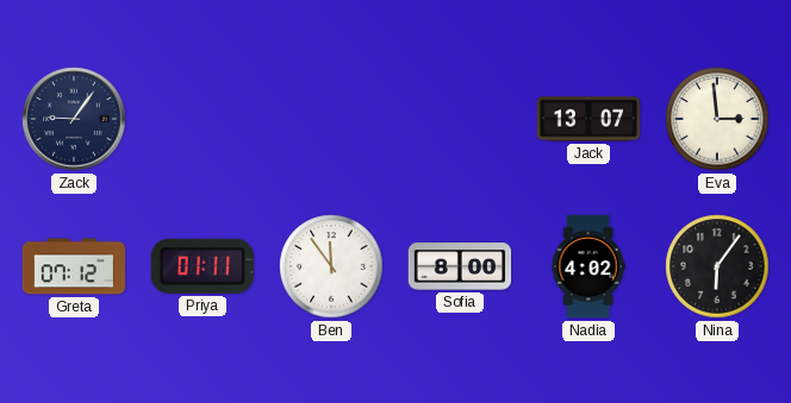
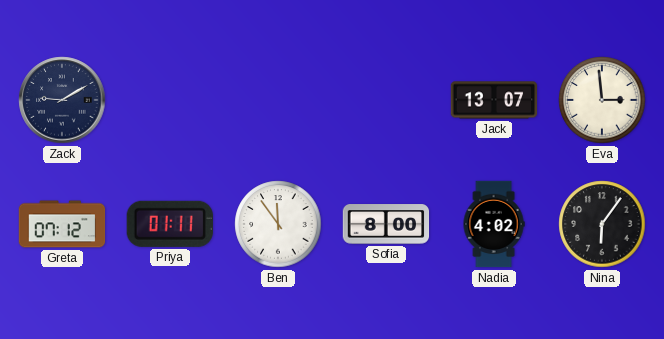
Zack: 9:06 -> 9:10 (62, 100)
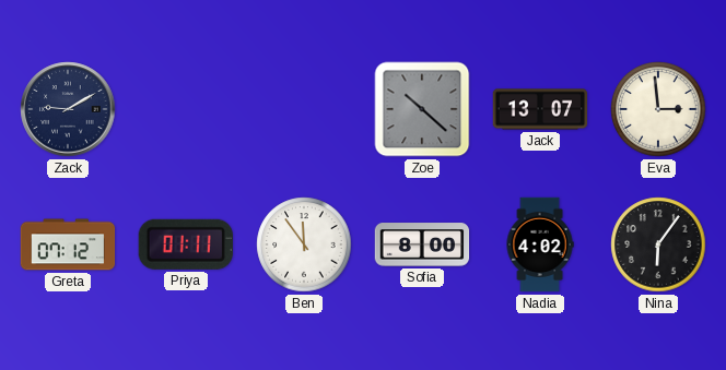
Zoe: none -> 10:22 (422, 109)
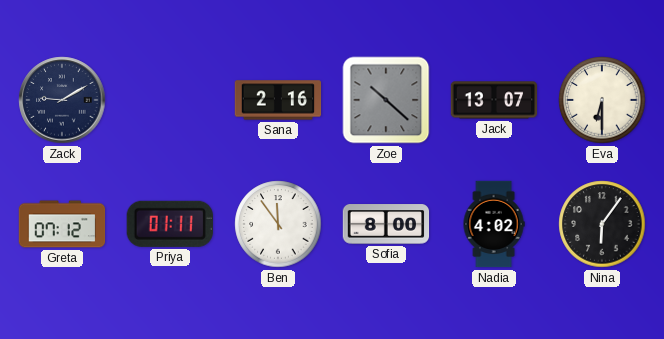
Sana: none -> 2:16 (278, 100)
Eva: 2:59 -> 6:30 (602, 100)
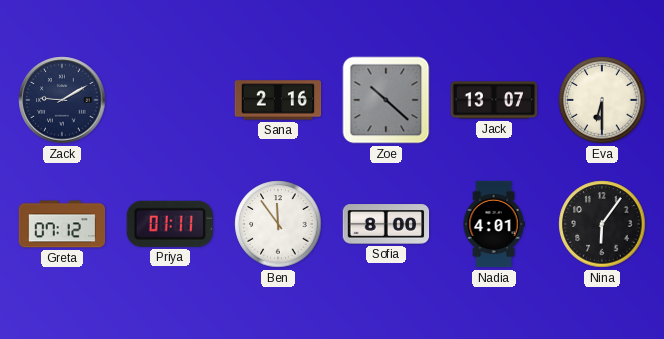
Nadia: 4:02 -> 4:01 (494, 224)
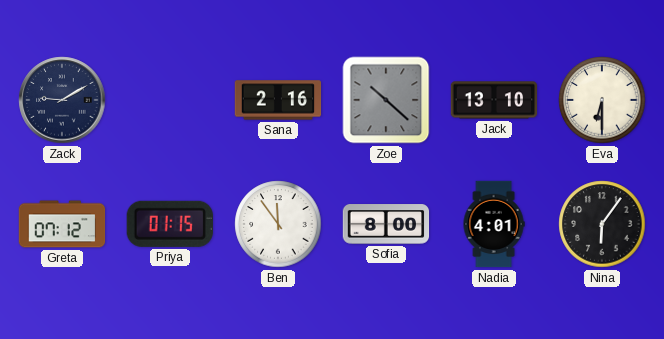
Jack: 13:07 -> 13:10 (494, 100)
Priya: 01:11 -> 01:15 (170, 224)
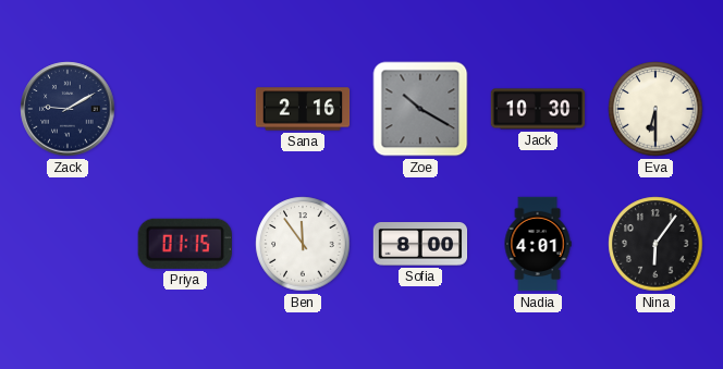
Zoe: 10:22 -> 10:20 (420, 109)
Jack: 13:10 -> 10:30 (538, 109)
Greta: 07:12 -> none (62, 224)
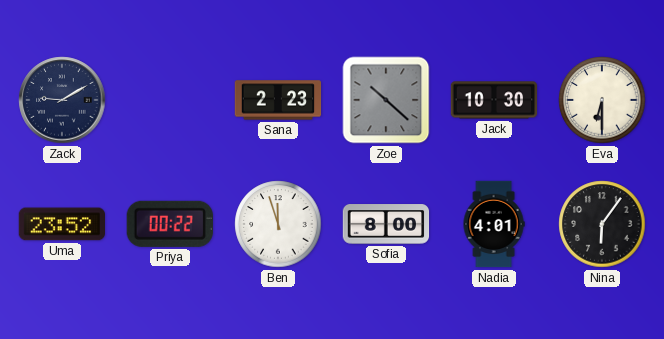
Sana: 2:16 -> 2:23 (278, 100)
Zoe: 10:20 -> 10:22 (386, 100)
Uma: none -> 23:52 (61, 224)
Priya: 01:15 -> 00:22 (170, 224)
Ben: 11:54 -> 11:57 (278, 224)
